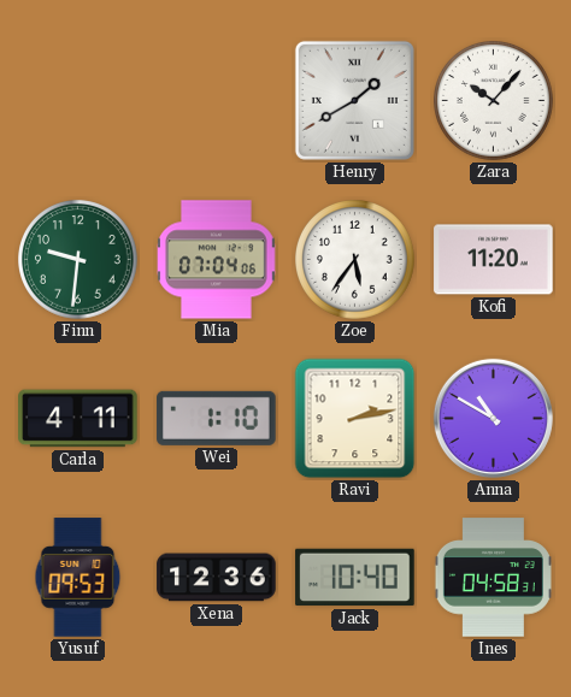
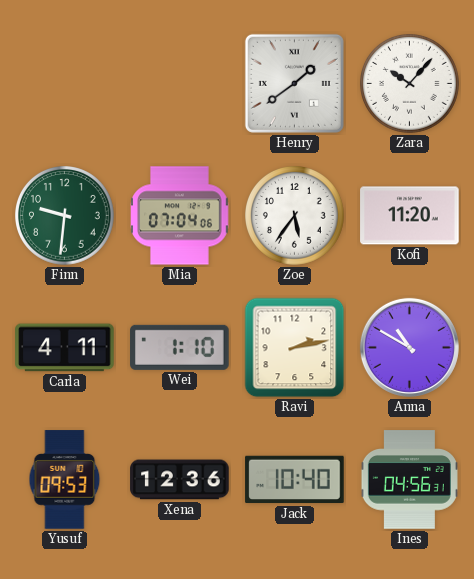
Henry: 1:40 -> 1:39 (294, 83)
Ines: 04:58 -> 04:56 (409, 480)
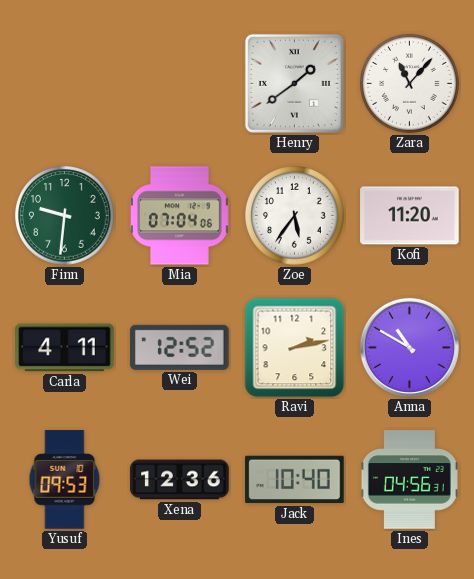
Zara: 10:07 -> 11:07 (410, 84)
Wei: 1:10 -> 12:52 (180, 347)
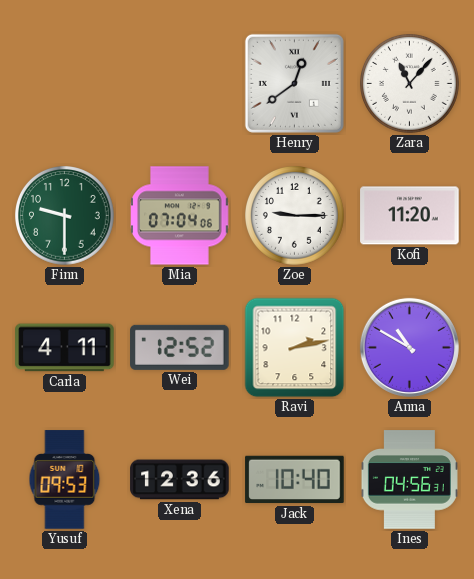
Henry: 1:39 -> 12:39 (294, 83)
Finn: 9:31 -> 9:30 (65, 216)
Zoe: 5:36 -> 9:15 (295, 216)
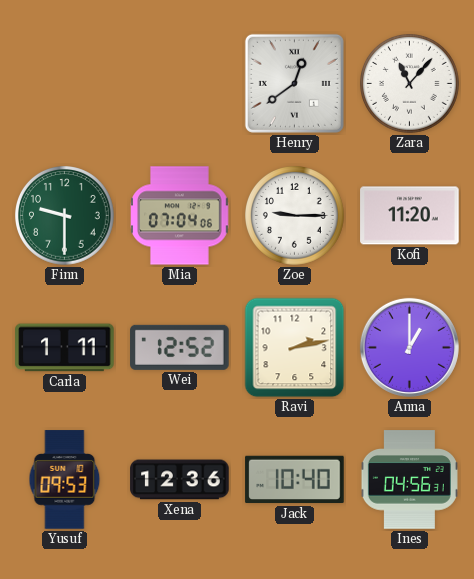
Carla: 4:11 -> 1:11 (65, 348)
Anna: 10:50 -> 1:00 (409, 347)
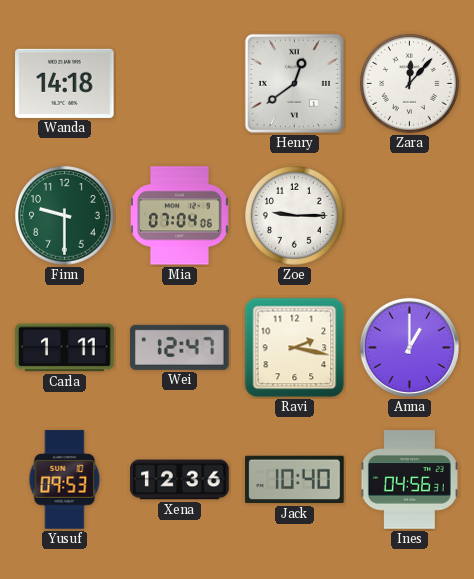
Wanda: none -> 14:18 (65, 83)
Zara: 11:07 -> 12:07 (410, 84)
Kofi: 11:20 -> none (410, 216)
Wei: 12:52 -> 12:47 (180, 347)
Ravi: 2:13 -> 2:17 (295, 348)
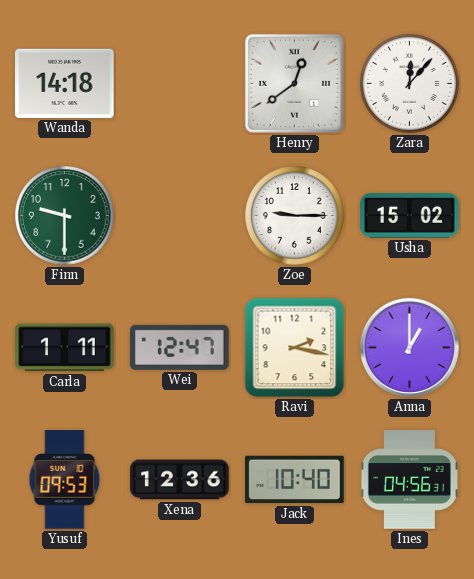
Mia: 07:04 -> none (180, 216)
Usha: none -> 15:02 (410, 216)
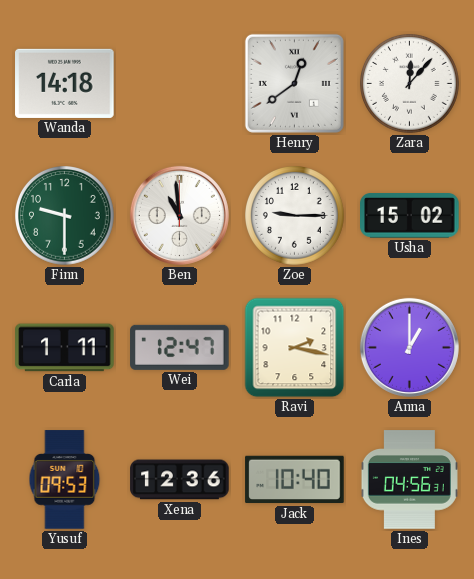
Ben: none -> 10:59 (179, 215)
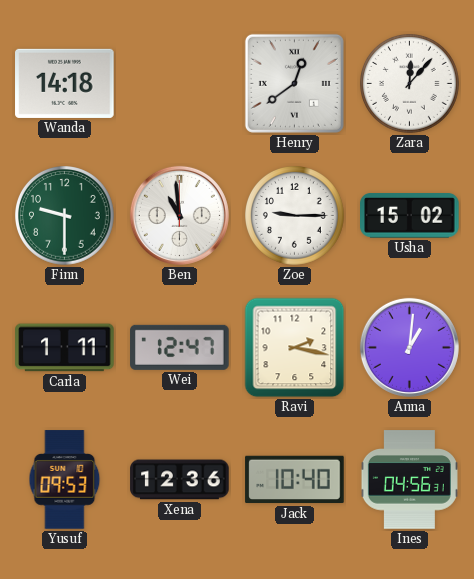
Anna: 1:00 -> 1:01 (409, 347)
